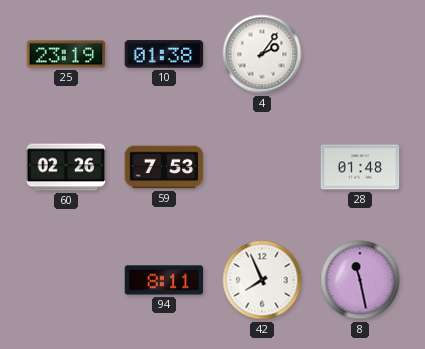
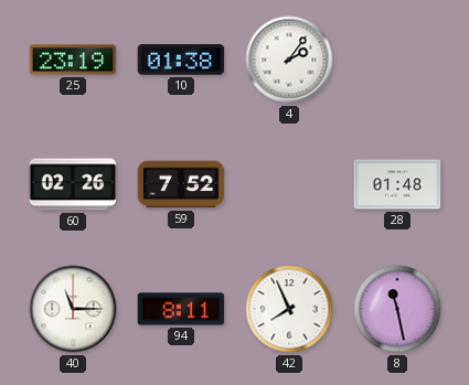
59: 7:53 -> 7:52 (181, 184)
40: none -> 11:15 (73, 309)
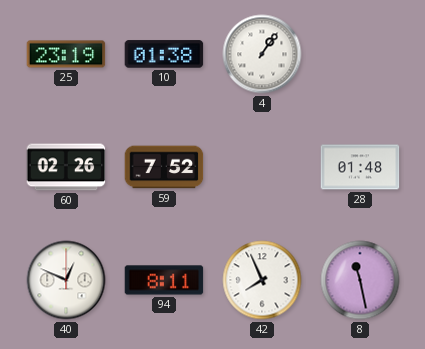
4: 2:06 -> 1:06 (262, 54)
40: 11:15 -> 12:49 (66, 280)
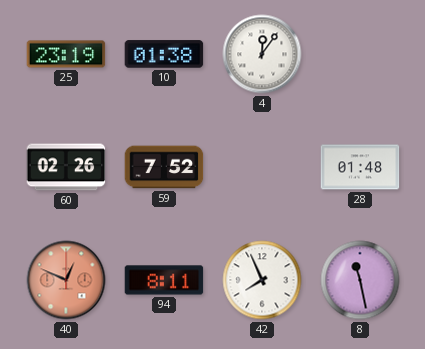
4: 1:06 -> 12:06 (262, 54)
40 dial: white -> salmon (66, 280)
